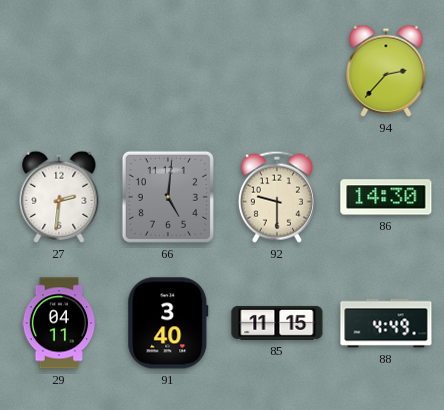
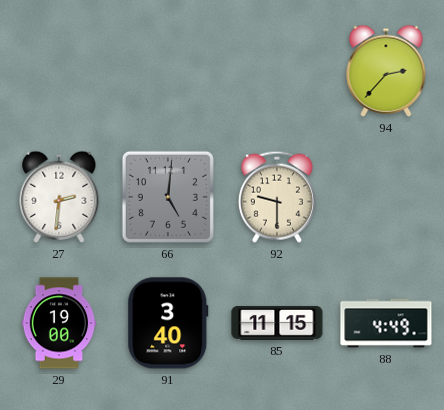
86: 14:30 -> none (386, 197)
29: 04:11 -> 19:00 (59, 323)
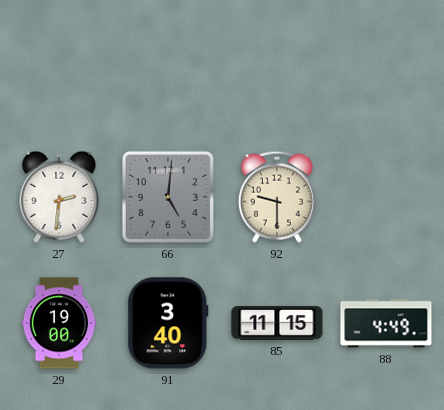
94: 2:37 -> none (386, 71)
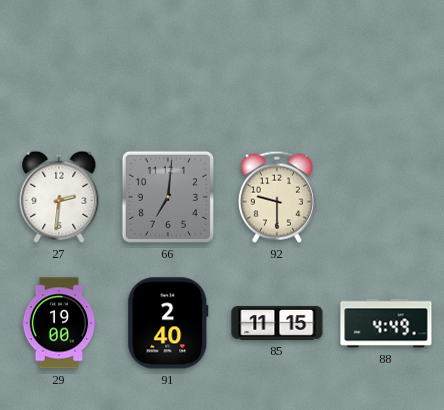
66: 5:01 -> 7:01 (168, 197)
91: 3:40 -> 2:40 (168, 323)
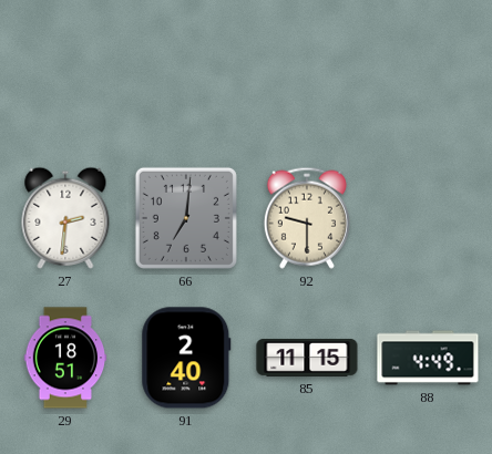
29: 19:00 -> 18:51 (65, 358)
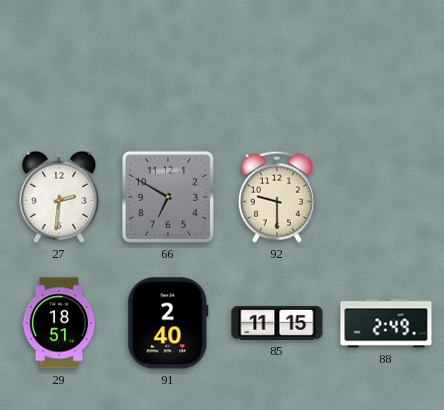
66: 7:01 -> 6:50 (168, 197)
88: 4:49 -> 2:49 (386, 323)
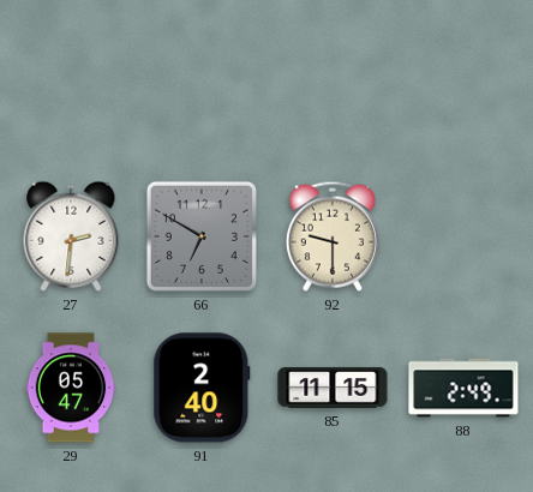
29: 18:51 -> 05:47 (71, 388)
